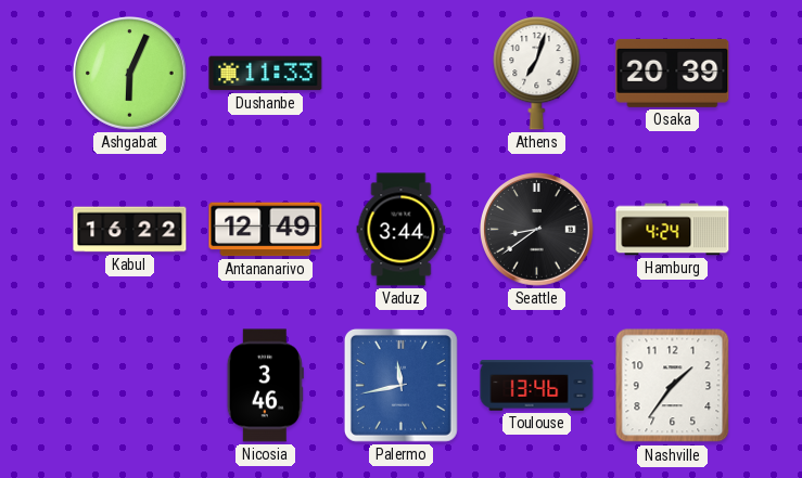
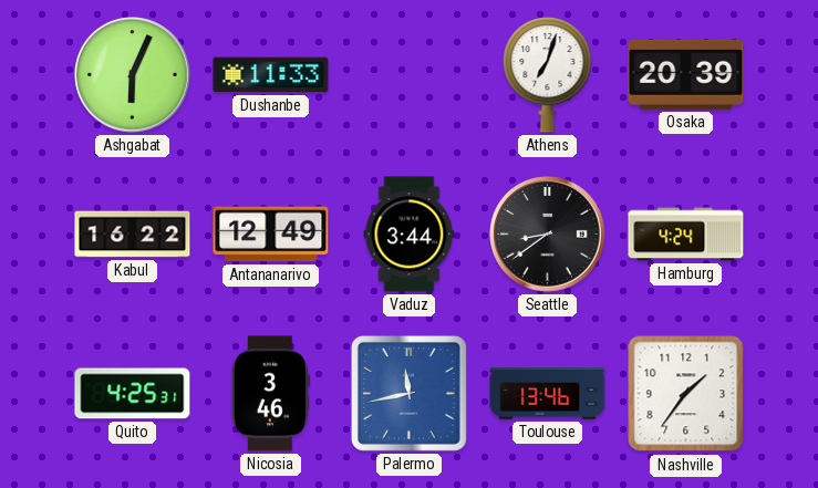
Quito: none -> 4:25 (133, 394)
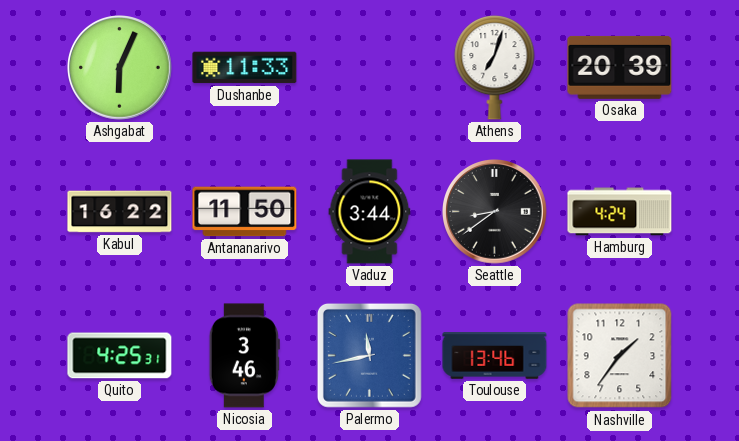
Antananarivo: 12:49 -> 11:50 (245, 212)
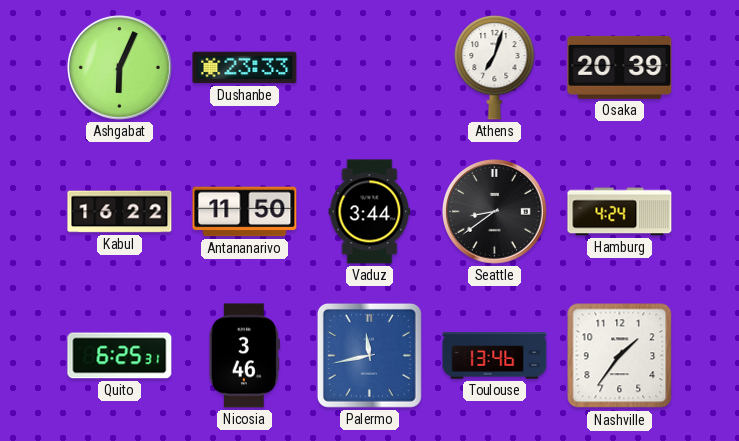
Dushanbe: 11:33 -> 23:33 (245, 68)
Quito: 4:25 -> 6:25 (120, 356)
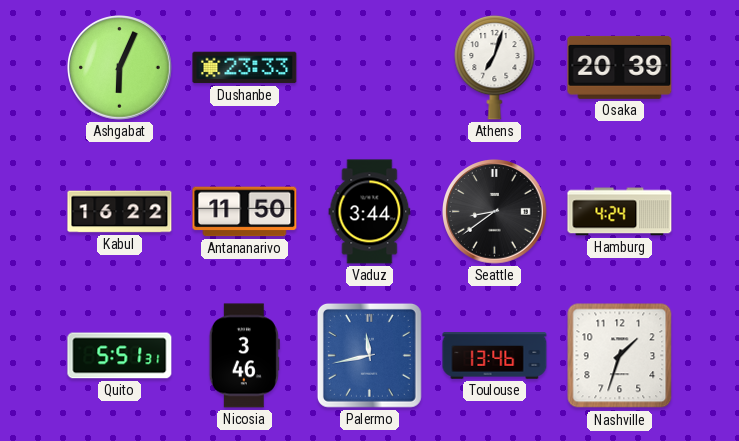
Quito: 6:25 -> 5:51 (120, 356)
Nashville: 1:36 -> 1:33 (620, 356)
